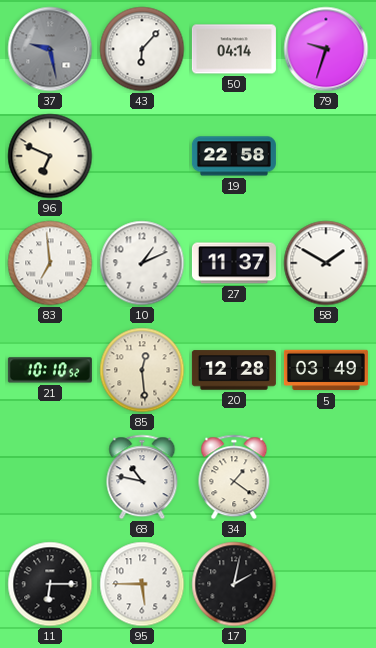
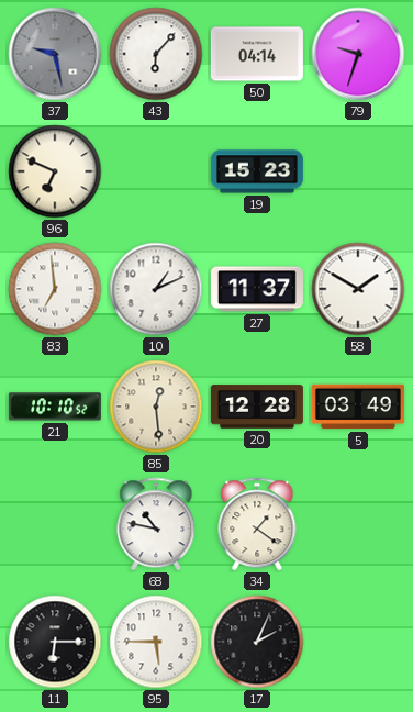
19: 22:58 -> 15:23 (257, 171)
17: 2:02 -> 2:04 (257, 642)
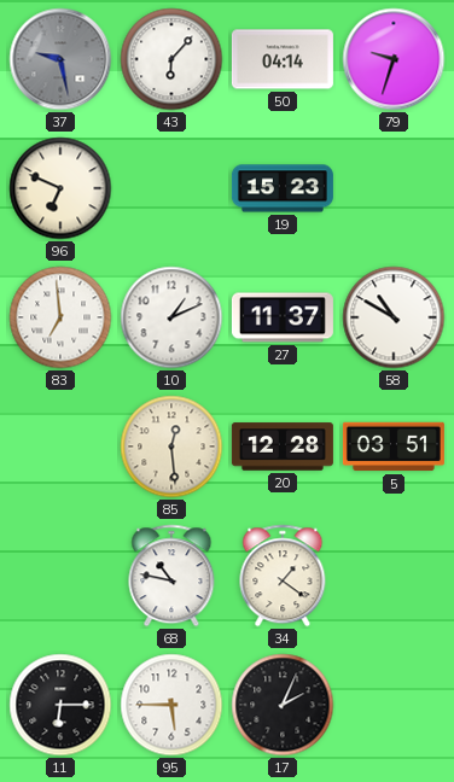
58: 1:50 -> 10:50 (394, 317)
21: 10:10 -> none (55, 407)
5: 03:49 -> 03:51 (394, 447)
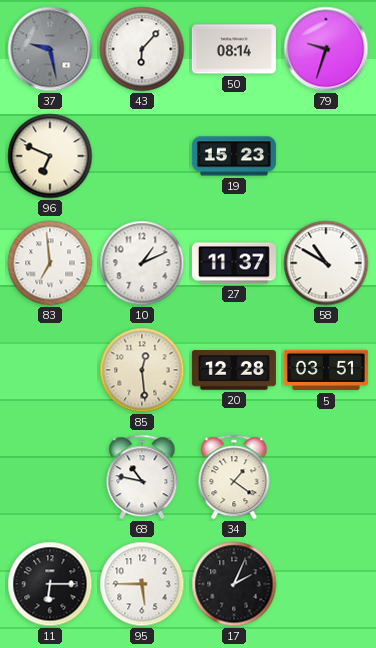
50: 04:14 -> 08:14 (234, 49)
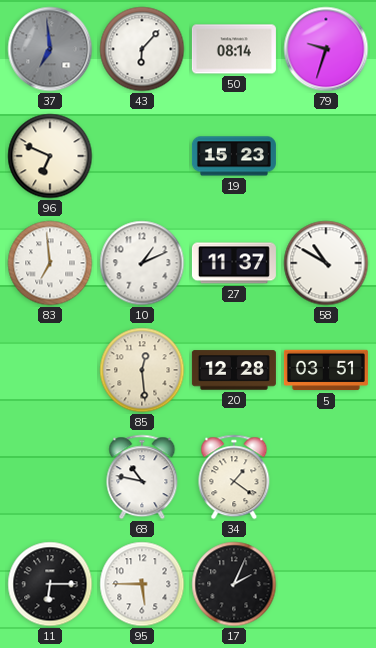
37: 9:28 -> 6:59 (50, 49)
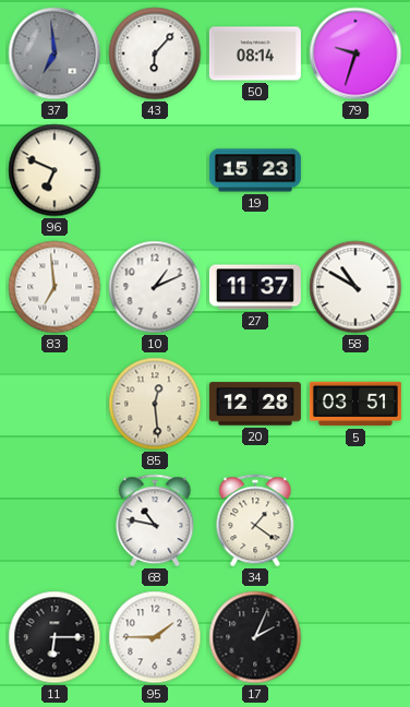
95: 5:45 -> 1:45 (155, 637)
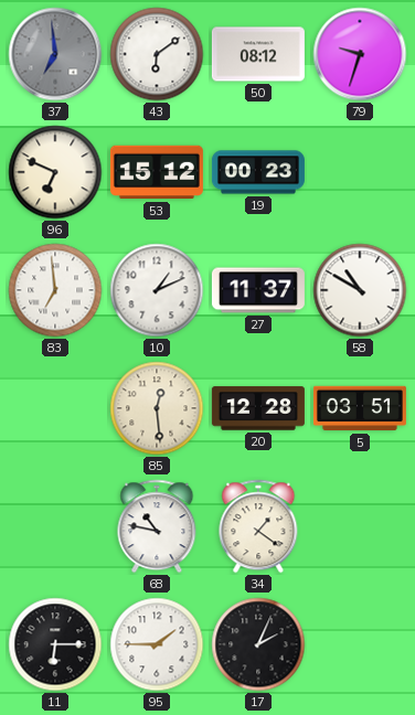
43: 6:07 -> 6:09 (157, 54)
50: 08:14 -> 08:12 (258, 54)
53: none -> 15:12 (157, 172)
19: 15:23 -> 00:23 (258, 172)
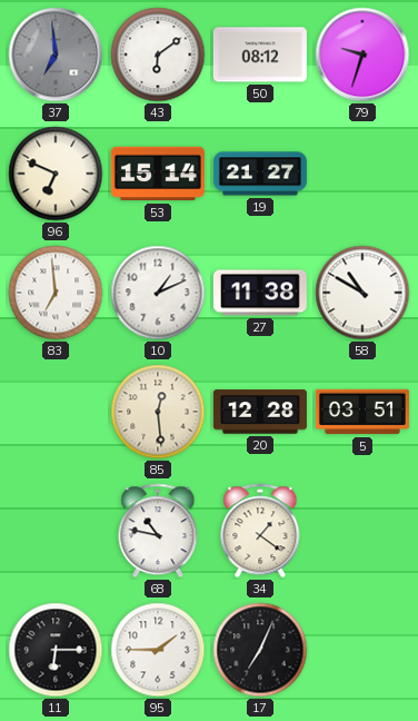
53: 15:12 -> 15:14 (158, 174)
19: 00:23 -> 21:27 (260, 174)
27: 11:37 -> 11:38 (260, 293)
17: 2:04 -> 7:04 (260, 650)
